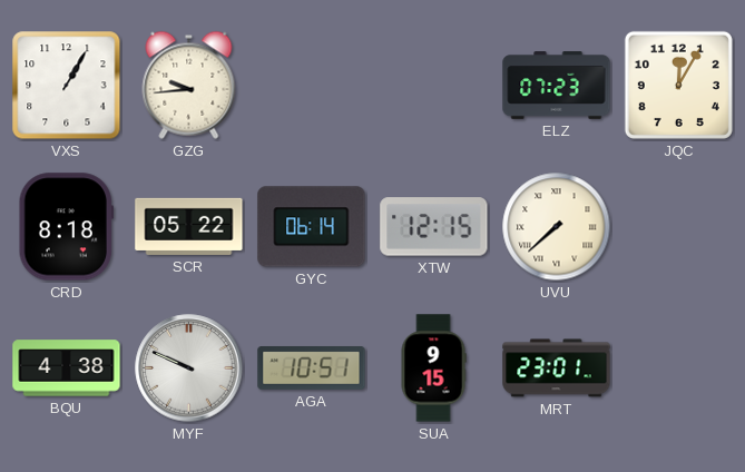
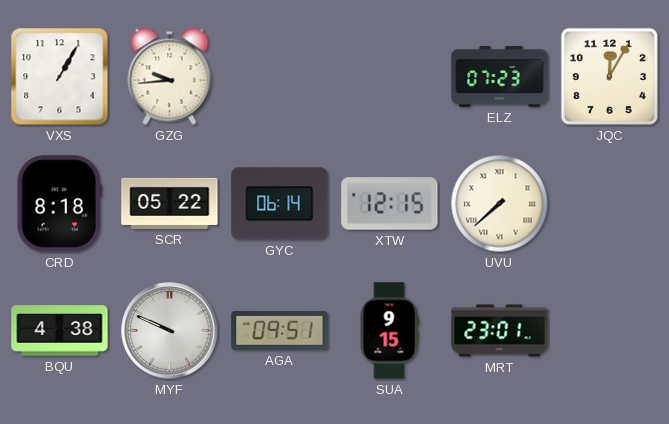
AGA: 10:51 -> 09:51 (280, 331)
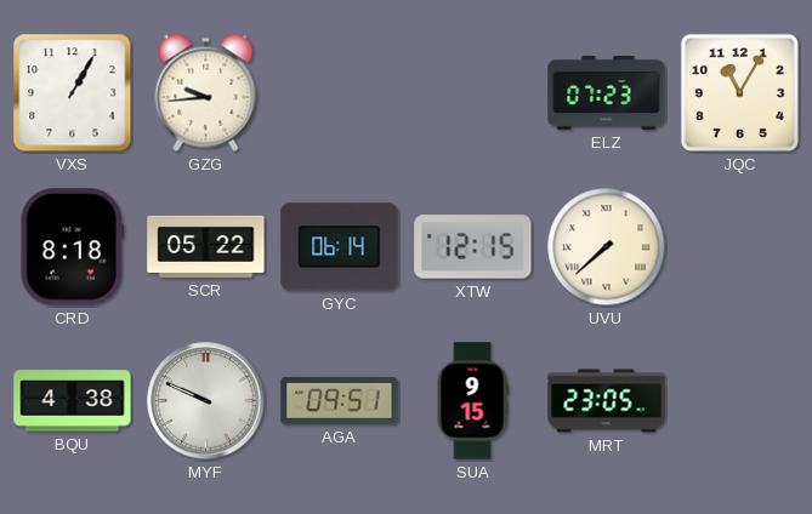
JQC: 12:05 -> 11:05 (739, 92)
MRT: 23:01 -> 23:05 (607, 401)
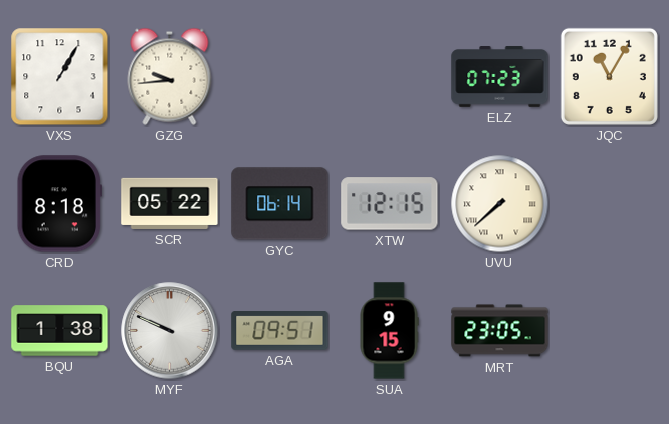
BQU: 4:38 -> 1:38 (60, 331)
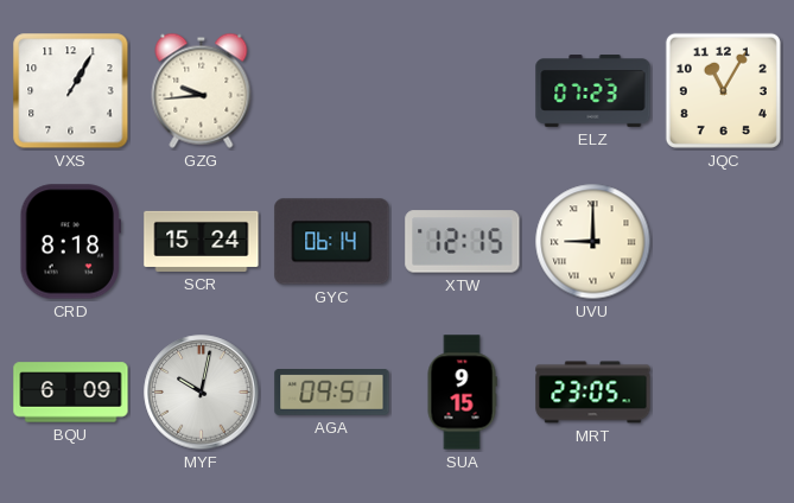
SCR: 05:22 -> 15:24 (202, 241)
UVU: 7:38 -> 9:00 (593, 242)
BQU: 1:38 -> 6:09 (71, 393)
MYF: 9:49 -> 10:02 (202, 393)
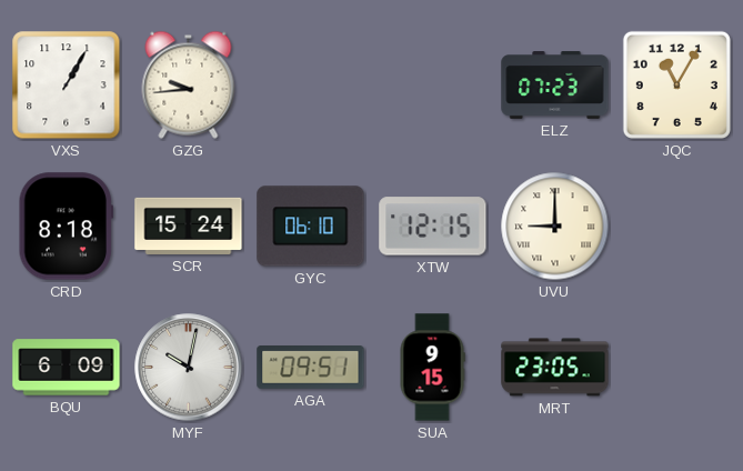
GYC: 06:14 -> 06:10 (311, 227)
